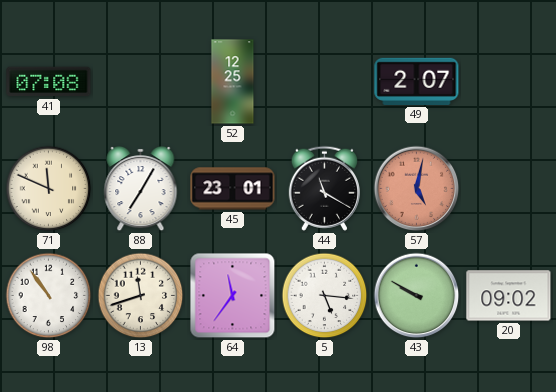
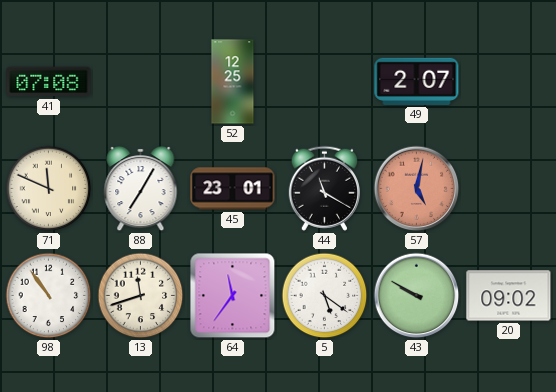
5: 5:16 -> 5:21 (325, 296)
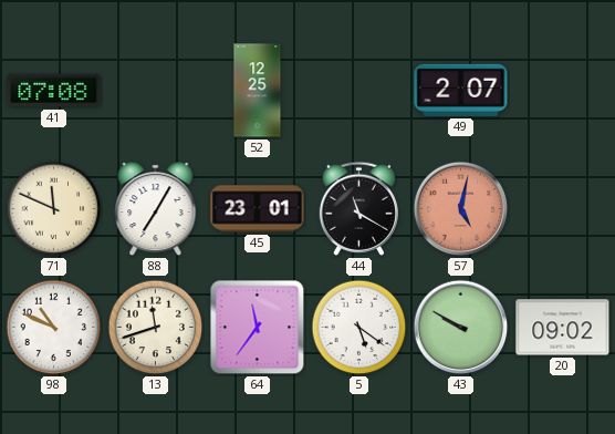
98: 10:54 -> 10:49 (54, 328)
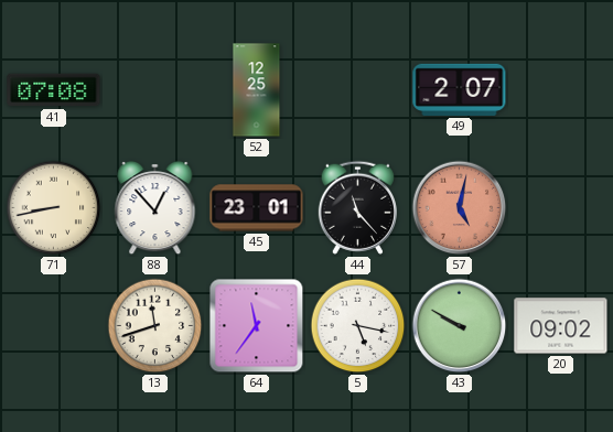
71: 11:49 -> 8:43 (54, 208)
88: 7:05 -> 12:53 (155, 208)
44: 11:20 -> 11:23 (357, 207)
98: 10:49 -> none (54, 328)
5: 5:21 -> 5:17 (358, 326)
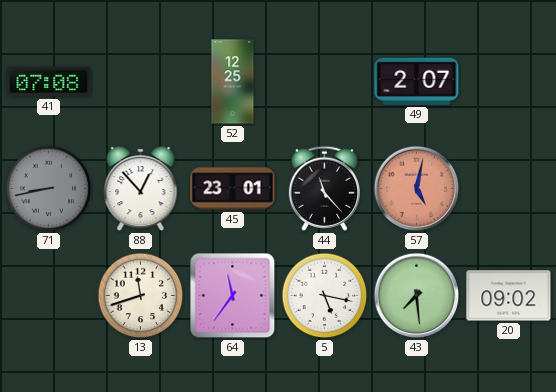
71 dial: cream -> grey (49, 189)
43: 9:50 -> 7:29 (417, 296)
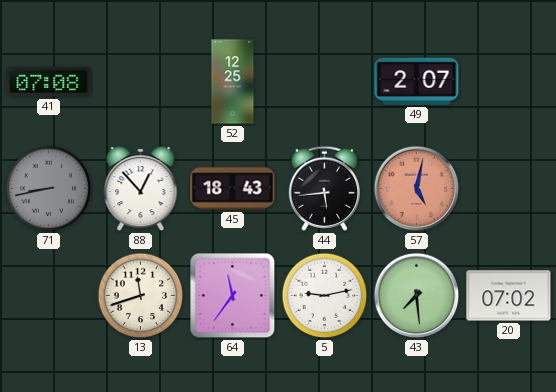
45: 23:01 -> 18:43 (233, 189)
44: 11:23 -> 5:44 (324, 188)
5: 5:17 -> 9:13 (325, 296)
20: 09:02 -> 07:02 (509, 296)
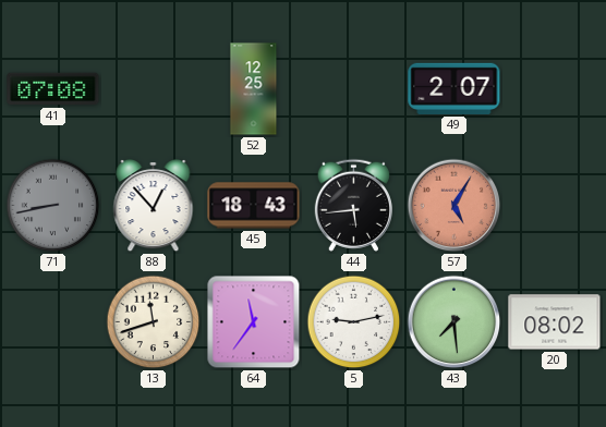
57: 5:02 -> 5:05 (455, 206)
20: 07:02 -> 08:02 (555, 322)
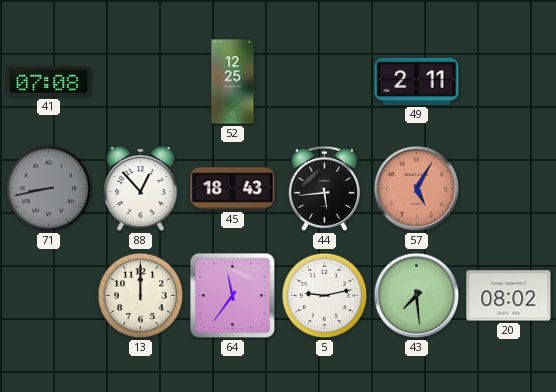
49: 2:07 -> 2:11 (417, 81)
13: 11:42 -> 12:00 (141, 296)
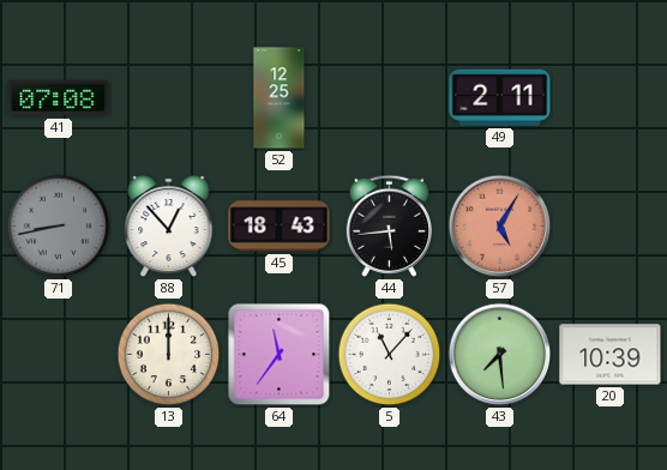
5: 9:13 -> 11:07 (390, 355)
20: 08:02 -> 10:39 (611, 355)
